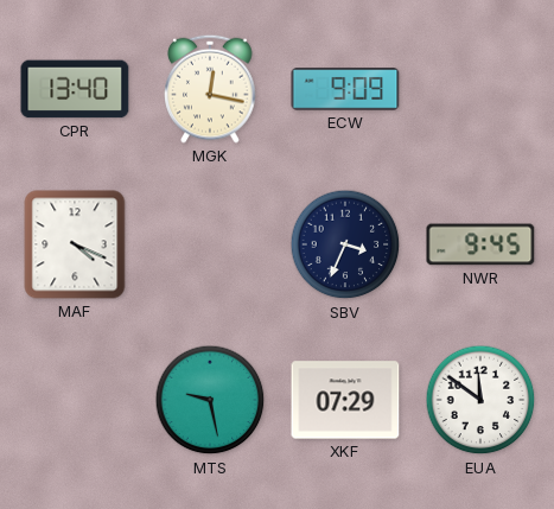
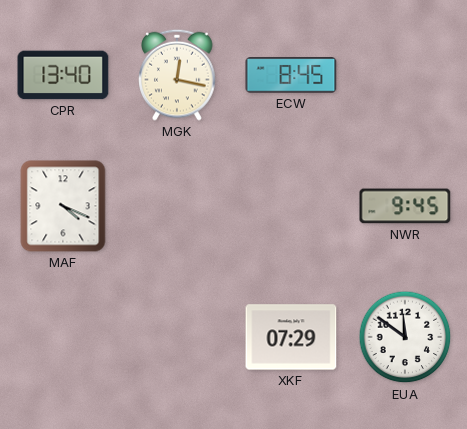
ECW: 9:09 -> 8:45 (291, 75)
SBV: 3:34 -> none (345, 244)
MTS: 9:28 -> none (210, 400)
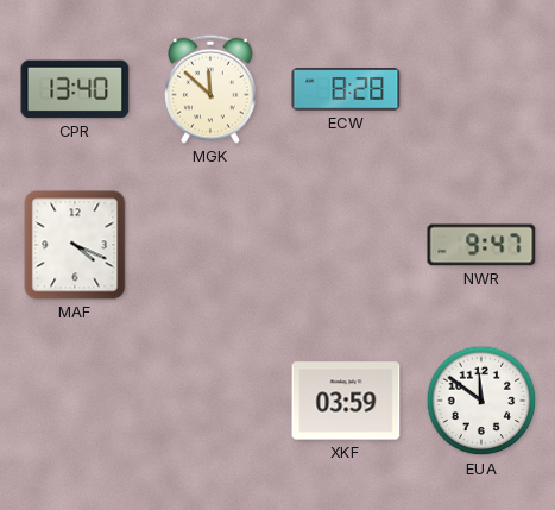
MGK: 12:17 -> 11:52 (210, 89)
ECW: 8:45 -> 8:28 (346, 89)
NWR: 9:45 -> 9:47 (481, 245)
XKF: 07:29 -> 03:59 (346, 401)
